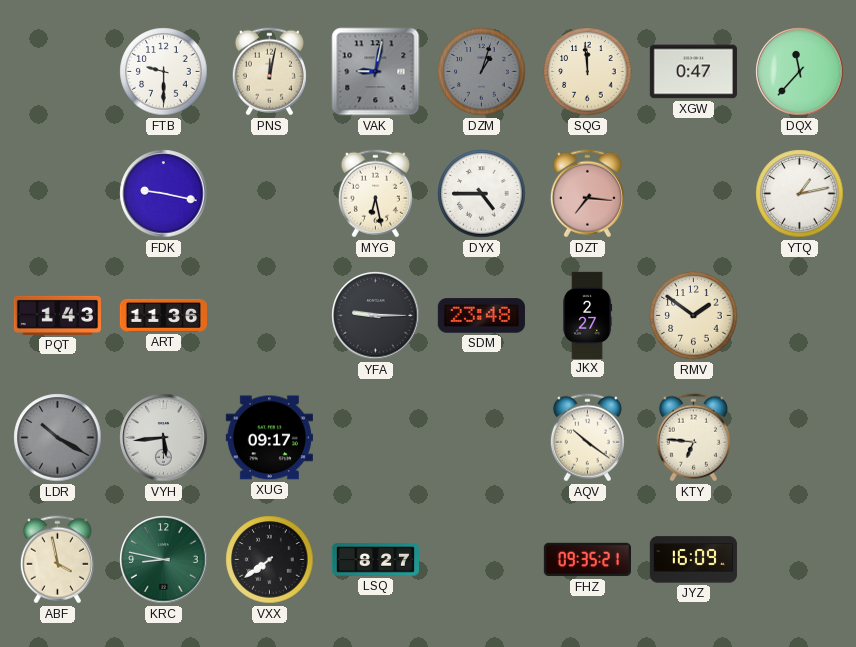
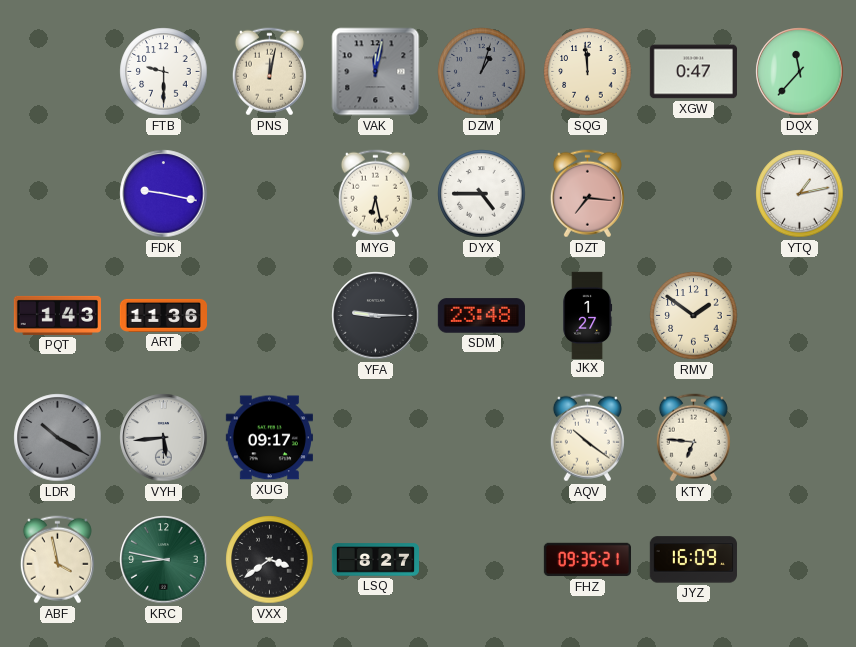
VAK: 9:02 -> 12:02 (376, 72)
JKX: 2:27 -> 1:27 (588, 315)
VXX: 7:39 -> 3:39 (270, 560)
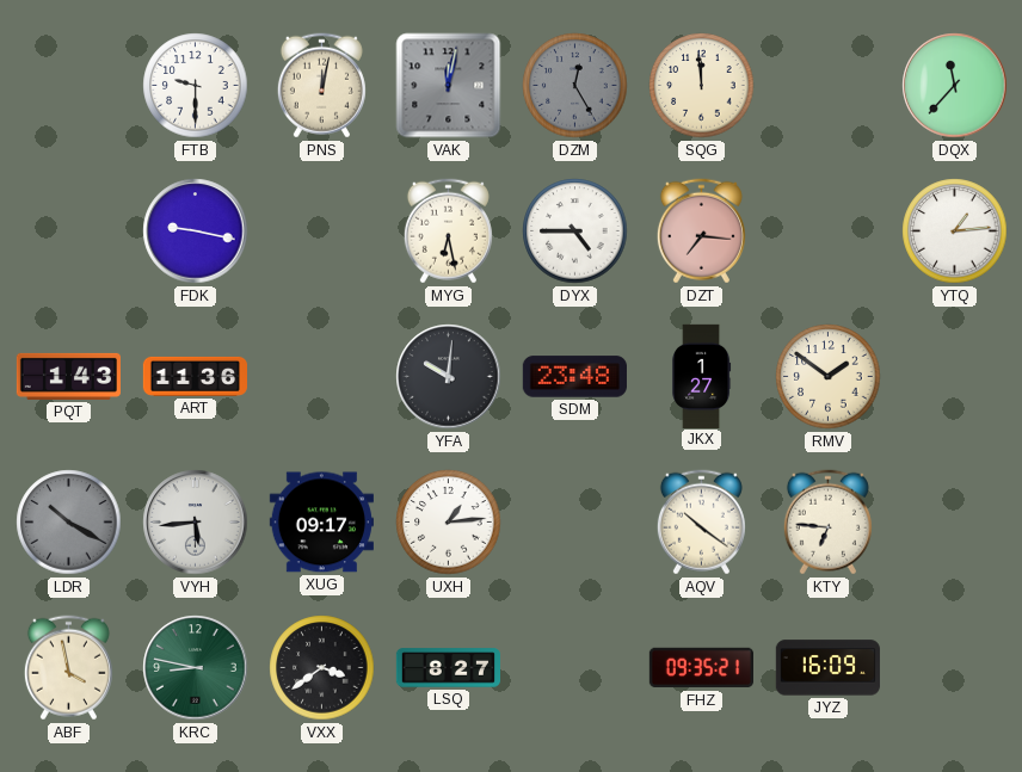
DZM: 1:03 -> 12:25 (575, 86)
XGW: 0:47 -> none (693, 72)
YTQ: 1:13 -> 1:14 (955, 231)
YFA: 9:15 -> 10:01 (449, 377)
UXH: none -> 1:14 (449, 523)
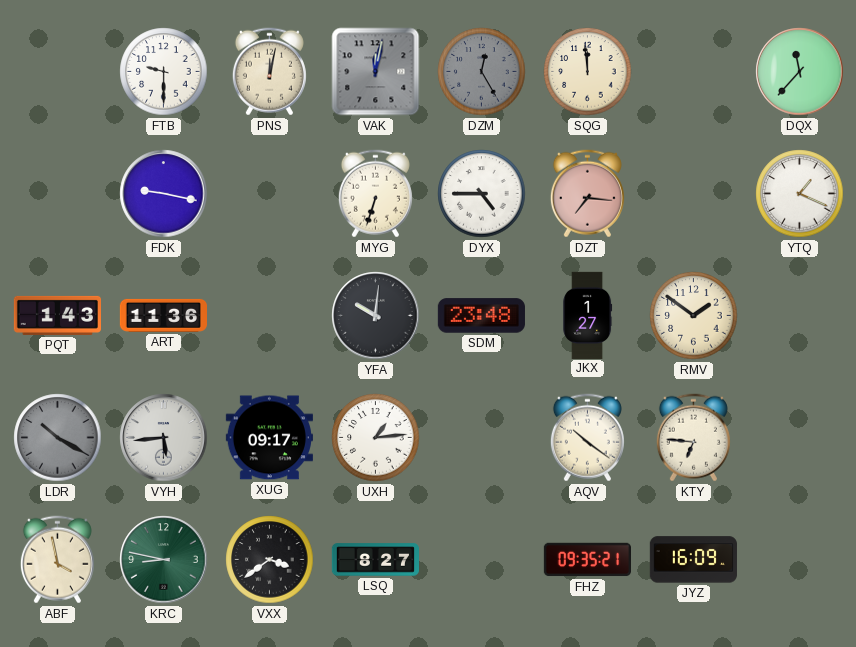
MYG: 6:28 -> 6:33 (375, 194)
YTQ: 1:14 -> 1:19 (800, 194)
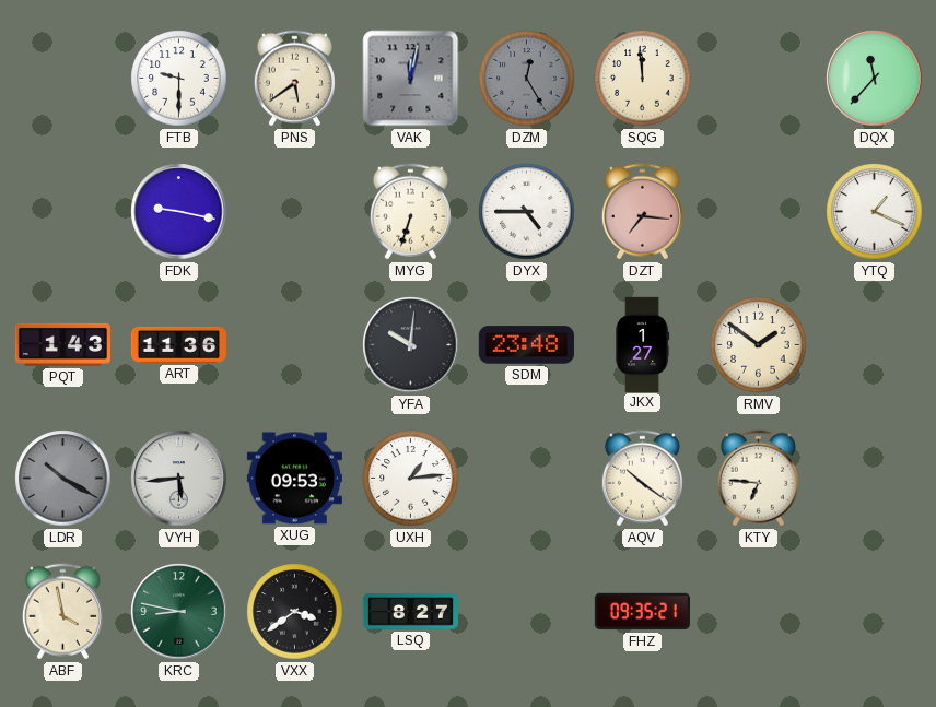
PNS: 12:02 -> 5:39 (294, 79)
XUG: 09:17 -> 09:53 (294, 479)
JYZ: 16:09 -> none (693, 560)
